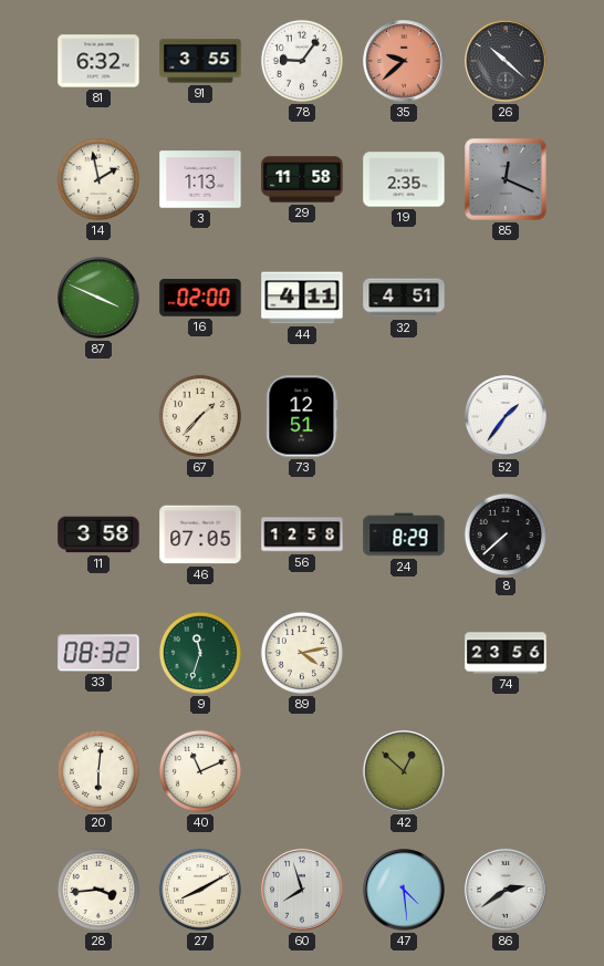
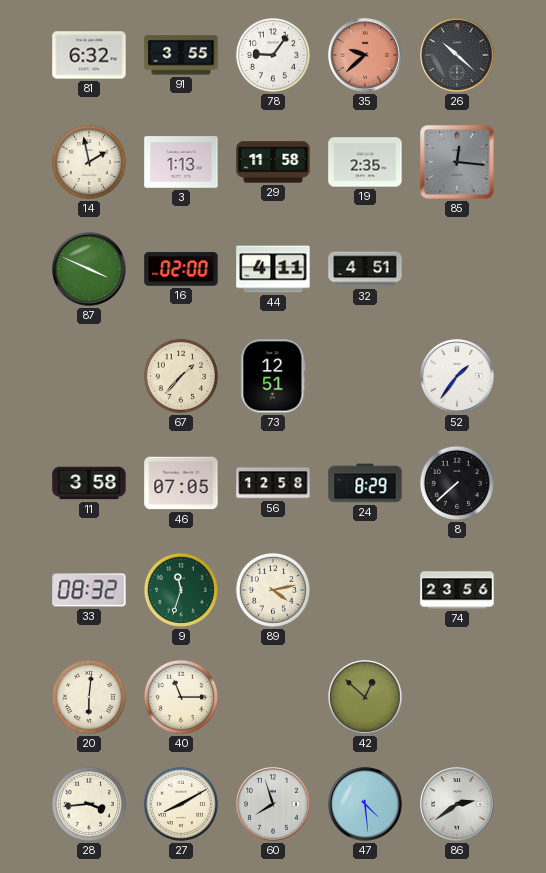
85: 12:19 -> 12:16 (457, 162)
40: 11:11 -> 11:15 (181, 697)
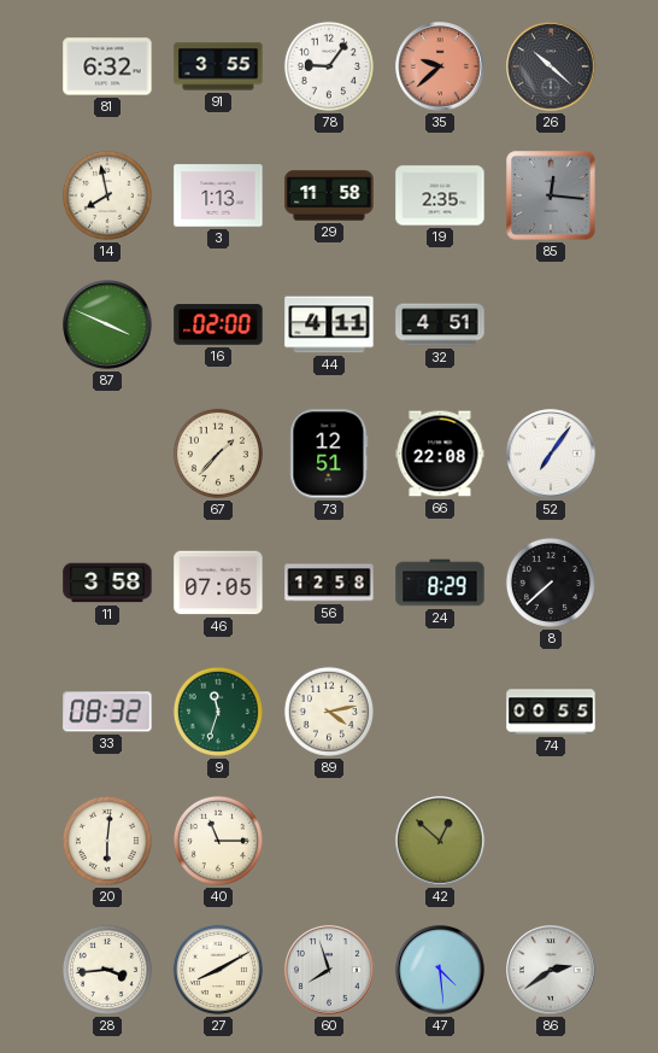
14: 1:58 -> 7:58 (107, 195)
66: none -> 22:08 (440, 454)
52: 1:36 -> 7:06 (551, 454)
74: 23:56 -> 00:55 (551, 712)
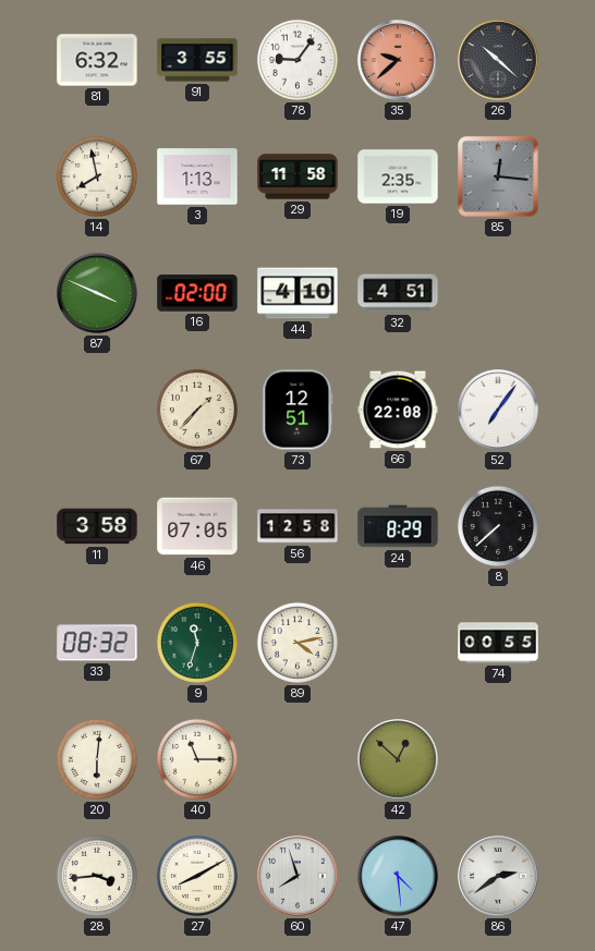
44: 4:11 -> 4:10 (297, 293)
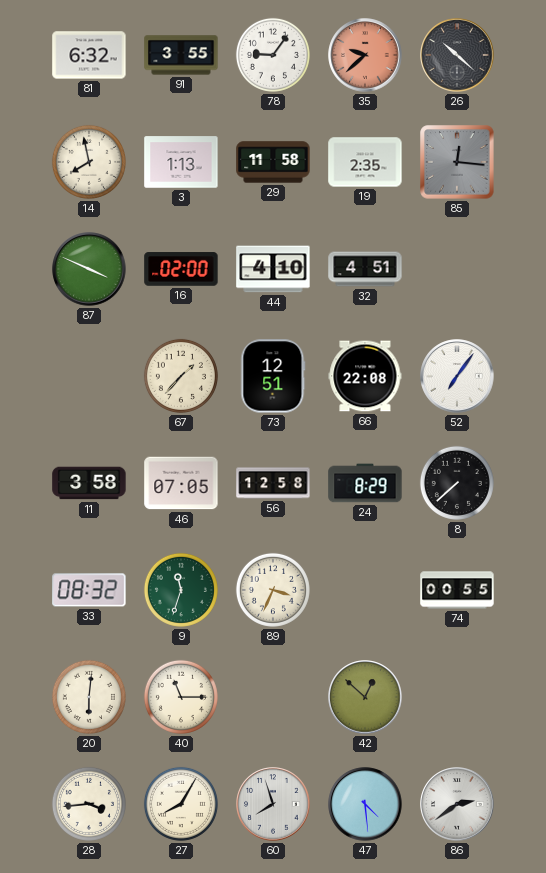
89: 4:13 -> 3:34 (273, 590)
27: 8:10 -> 8:05 (181, 804)
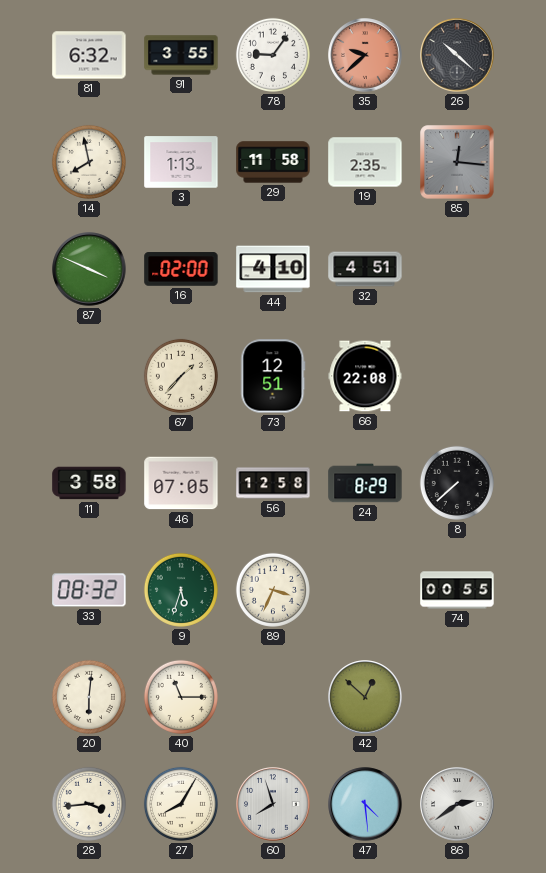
52: 7:06 -> none (457, 376)
9: 11:33 -> 5:33 (181, 590)
